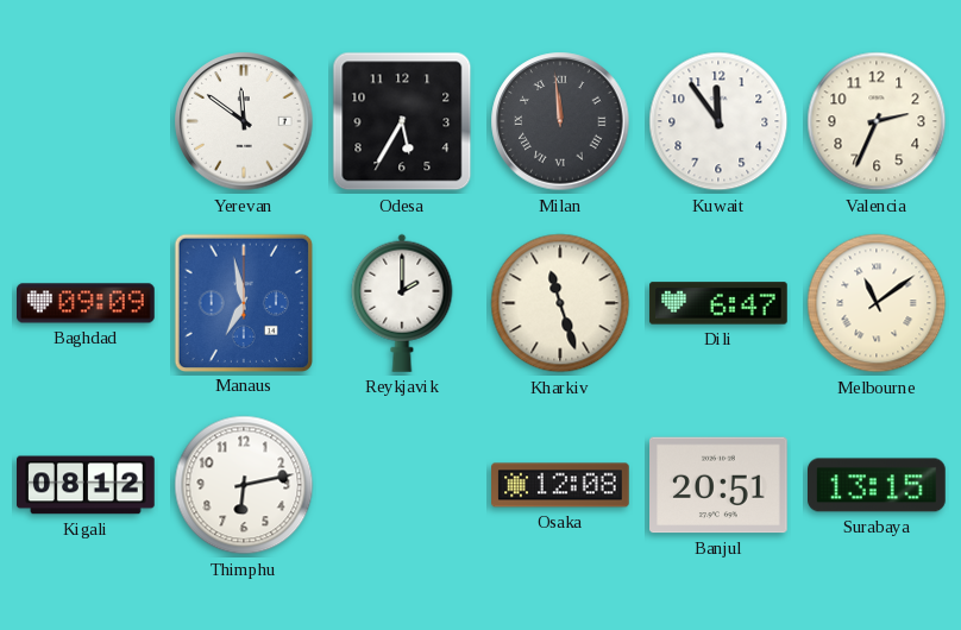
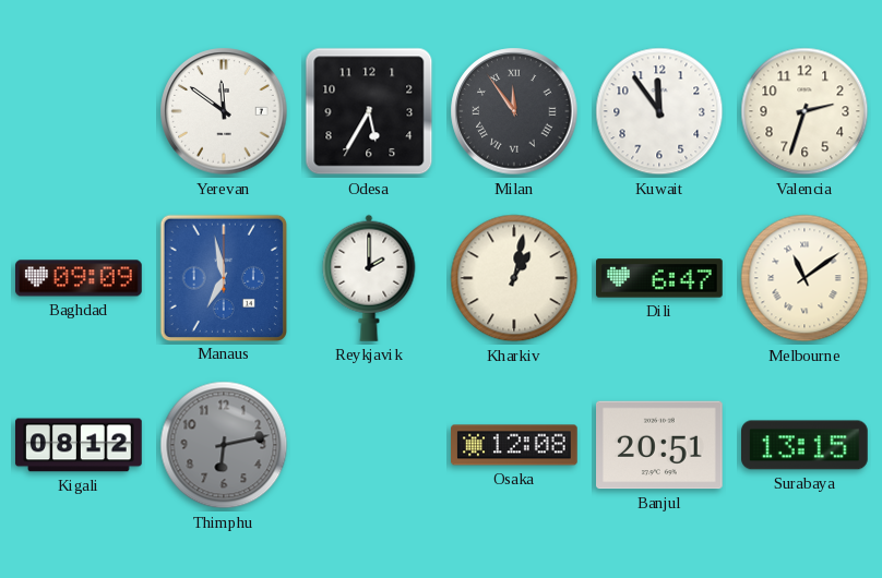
Milan: 11:59 -> 11:54 (514, 111)
Valencia: 2:34 -> 2:33 (804, 111)
Kharkiv: 11:27 -> 1:02 (514, 278)
Thimphu dial: white -> grey (224, 445)
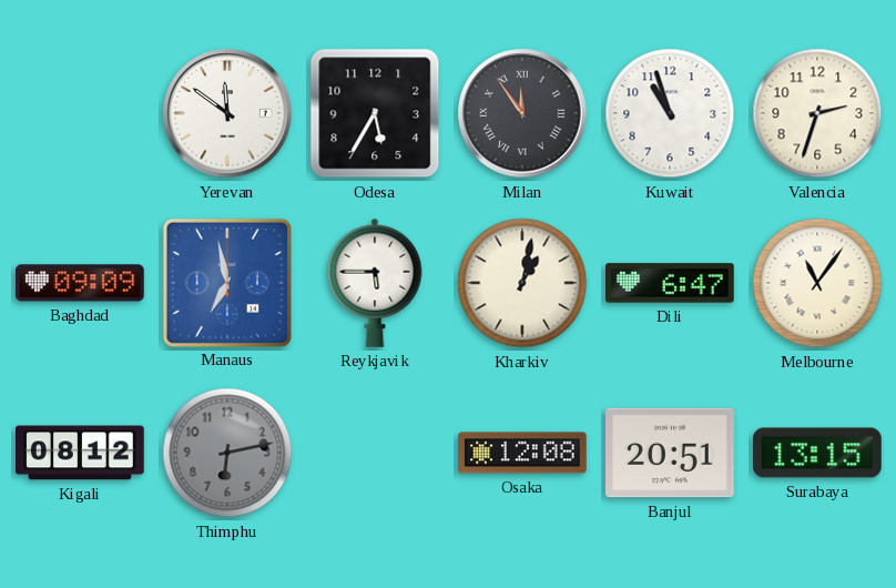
Kuwait: 11:54 -> 10:57 (670, 113)
Reykjavik: 2:00 -> 5:45 (375, 283)
Melbourne: 11:09 -> 11:06 (817, 283)
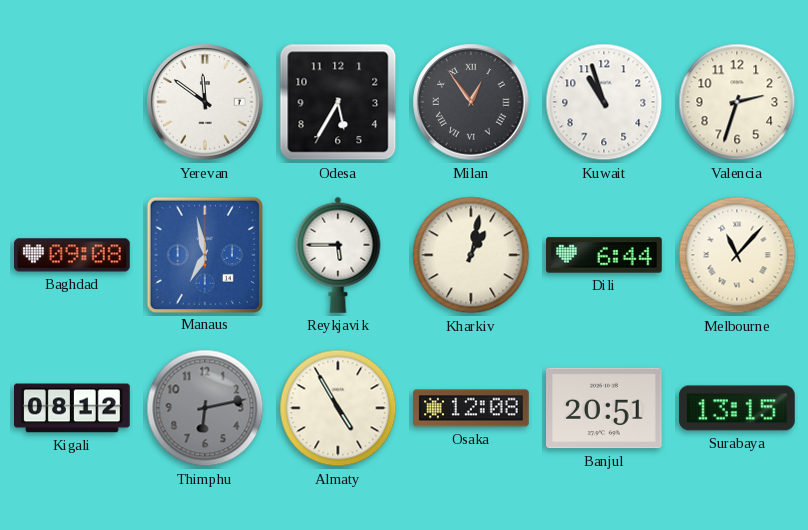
Milan: 11:54 -> 12:54 (471, 102)
Baghdad: 09:09 -> 09:08 (72, 255)
Dili: 6:47 -> 6:44 (604, 255)
Melbourne: 11:06 -> 11:07 (737, 255)
Almaty: none -> 4:55 (338, 408)
